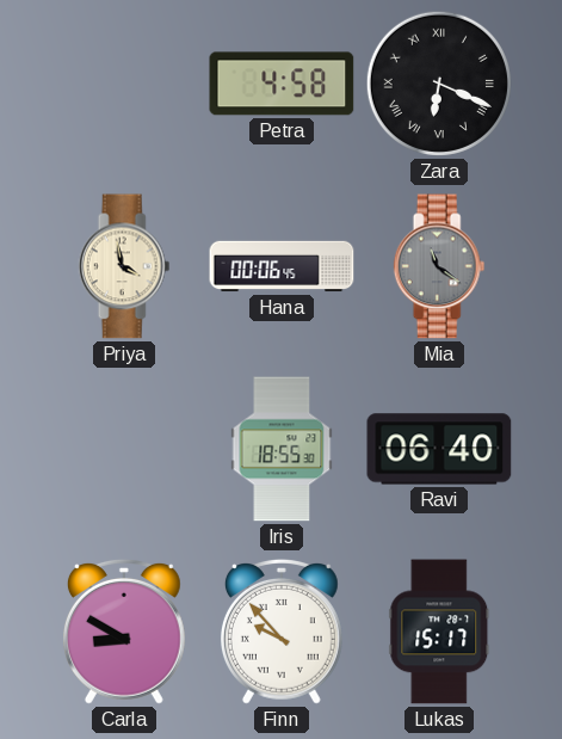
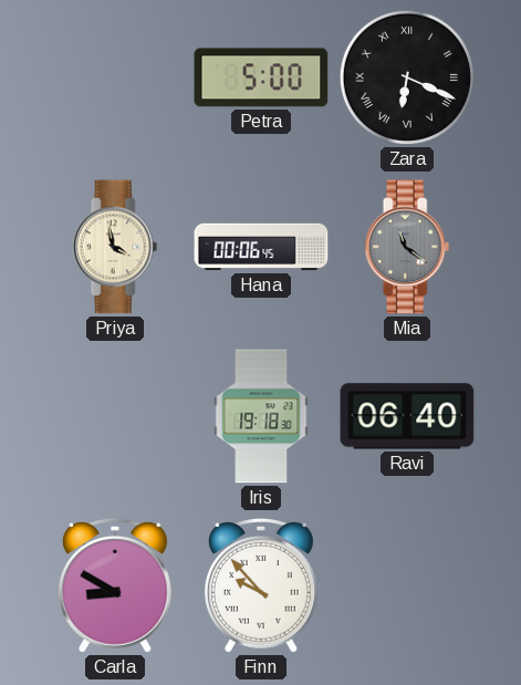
Petra: 4:58 -> 5:00 (261, 77)
Iris: 18:55 -> 19:18 (261, 416)
Lukas: 15:17 -> none (439, 632)
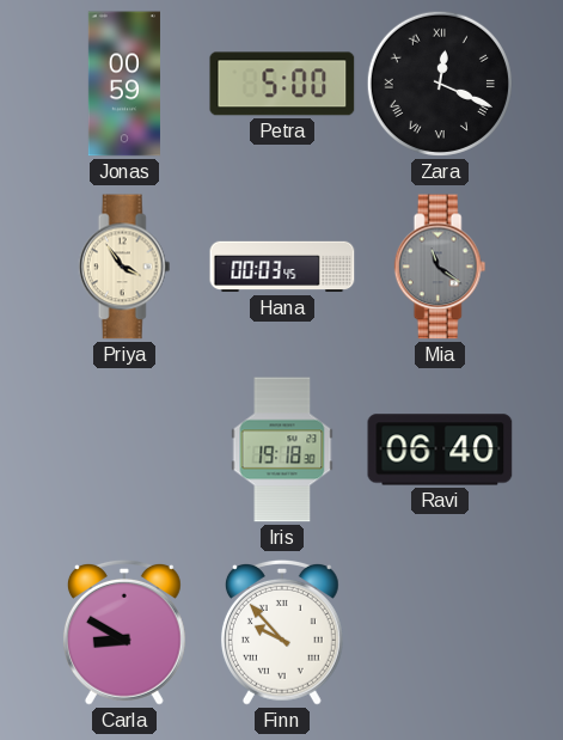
Jonas: none -> 00:59 (124, 84)
Zara: 6:19 -> 12:19 (440, 84)
Priya: 3:58 -> 3:54 (124, 267)
Hana: 00:06 -> 00:03 (282, 267)
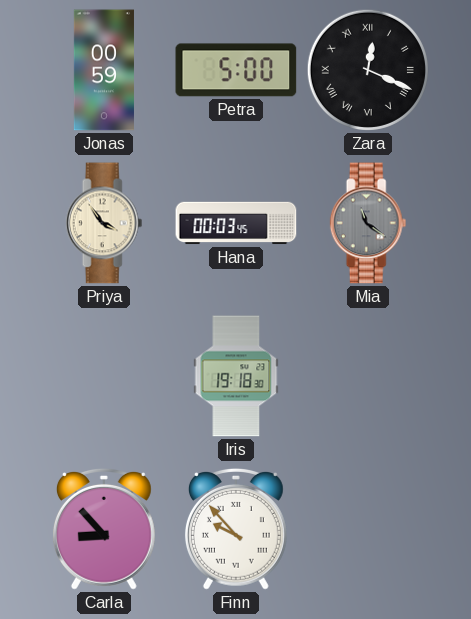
Ravi: 06:40 -> none (440, 449)
Carla: 8:50 -> 8:53 (104, 529)
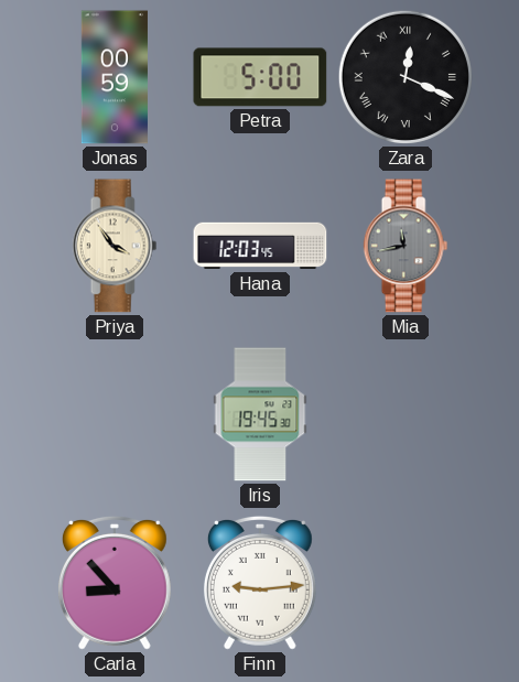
Hana: 00:03 -> 12:03 (260, 246)
Mia: 11:21 -> 11:43 (406, 246)
Iris: 19:18 -> 19:45 (260, 414)
Finn: 9:53 -> 9:14 (260, 583)
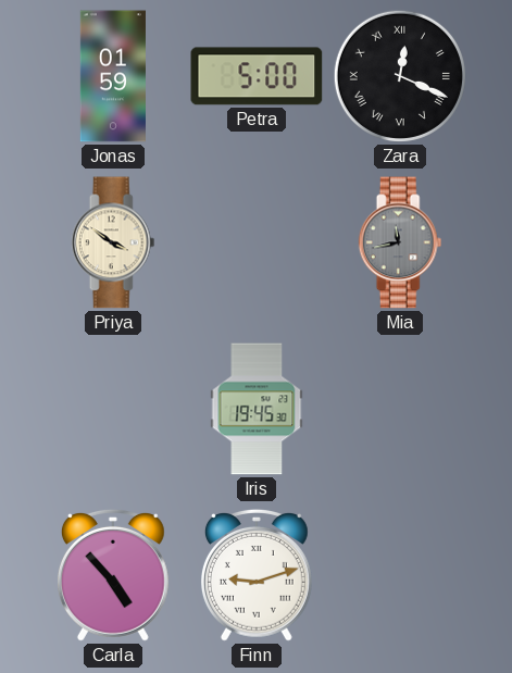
Jonas: 00:59 -> 01:59 (113, 76)
Priya: 3:54 -> 3:51 (113, 242)
Hana: 12:03 -> none (260, 246)
Carla: 8:53 -> 4:53 (113, 575)
Finn: 9:14 -> 9:12 (257, 575)
